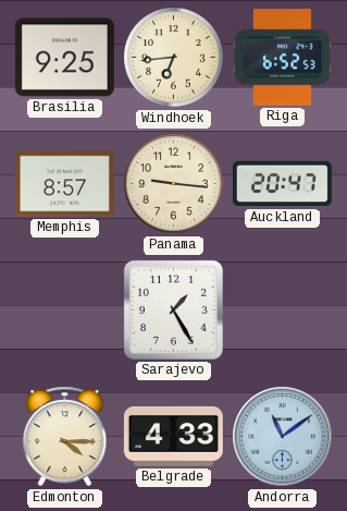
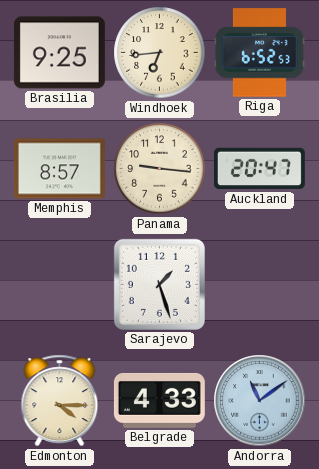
Sarajevo: 1:25 -> 1:27 (159, 284)
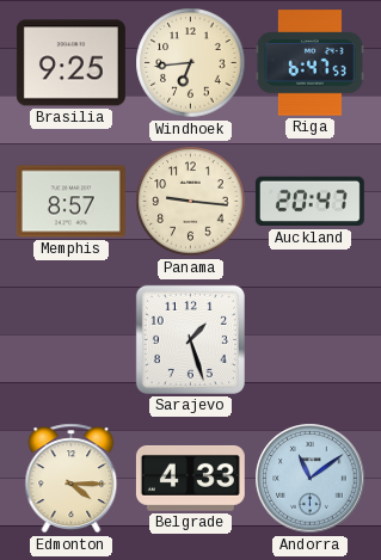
Riga: 6:52 -> 6:47 (309, 63)
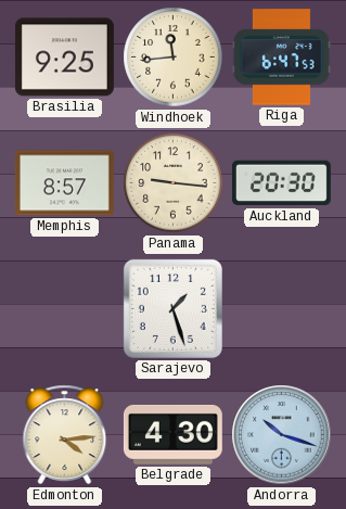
Windhoek: 6:44 -> 11:44 (174, 58)
Auckland: 20:47 -> 20:30 (281, 183)
Edmonton: 4:15 -> 4:14 (65, 435)
Belgrade: 4:33 -> 4:30 (172, 434)
Andorra: 11:09 -> 10:18 (282, 435)
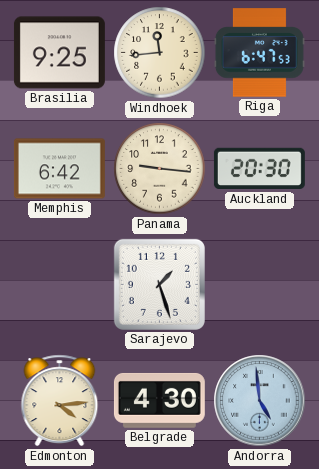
Memphis: 8:57 -> 6:42 (59, 169)
Andorra: 10:18 -> 4:59 (260, 401)
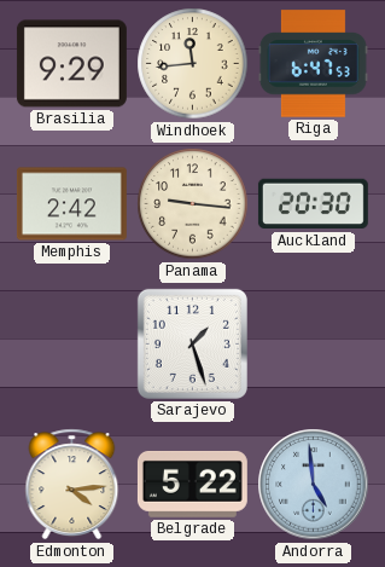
Brasilia: 9:25 -> 9:29 (71, 64)
Memphis: 6:42 -> 2:42 (71, 204)
Belgrade: 4:30 -> 5:22 (192, 484)
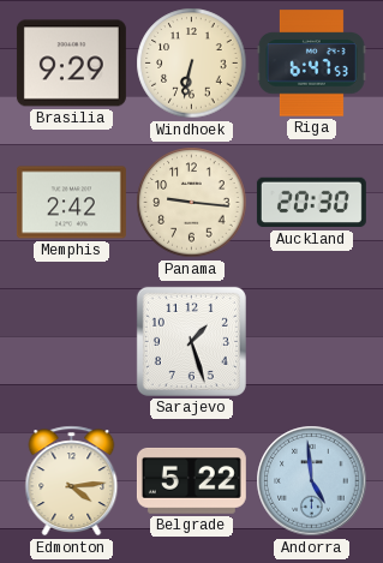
Windhoek: 11:44 -> 6:32 (192, 64)
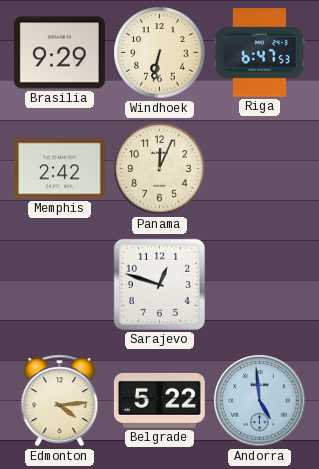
Panama: 9:16 -> 12:04 (160, 169)
Auckland: 20:30 -> none (311, 203)
Sarajevo: 1:27 -> 12:48 (159, 284)
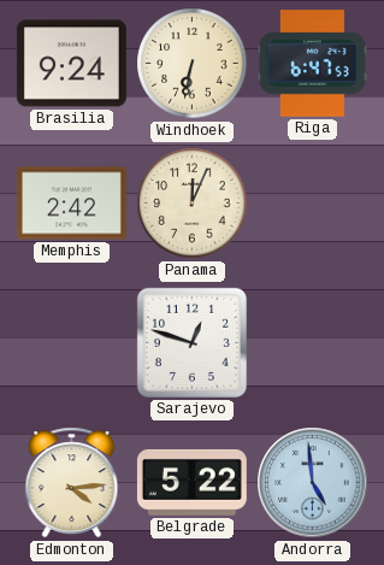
Brasilia: 9:29 -> 9:24 (71, 64)
